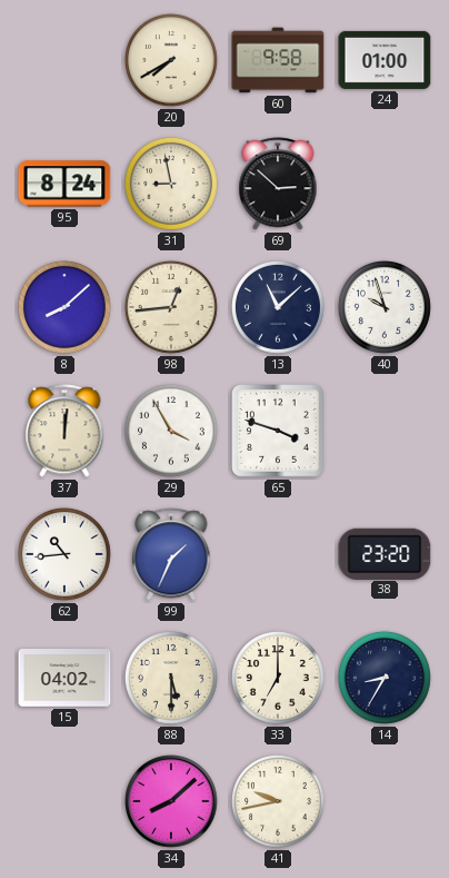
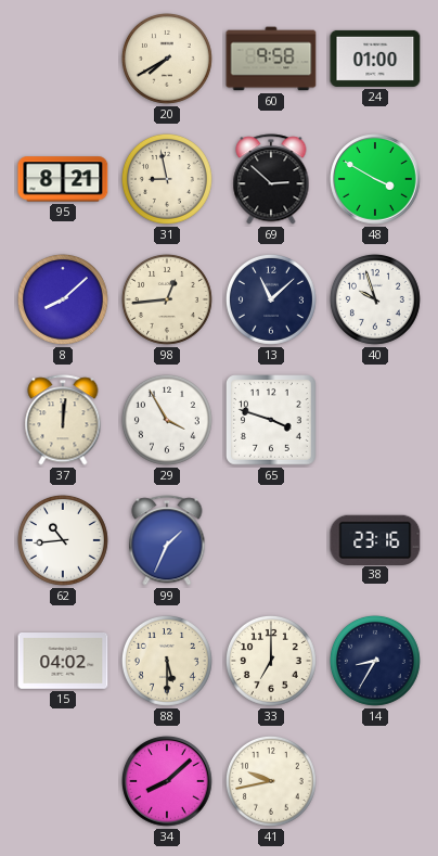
95: 8:24 -> 8:21 (63, 179)
48: none -> 3:50 (375, 179)
38: 23:20 -> 23:16 (375, 539)
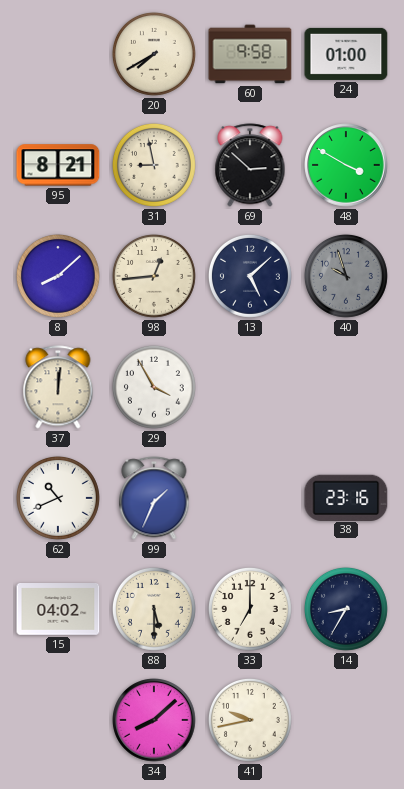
13: 11:08 -> 5:08 (250, 276)
40 dial: white -> grey (346, 276)
65: 3:48 -> none (272, 421)
62: 10:44 -> 10:41 (58, 498)
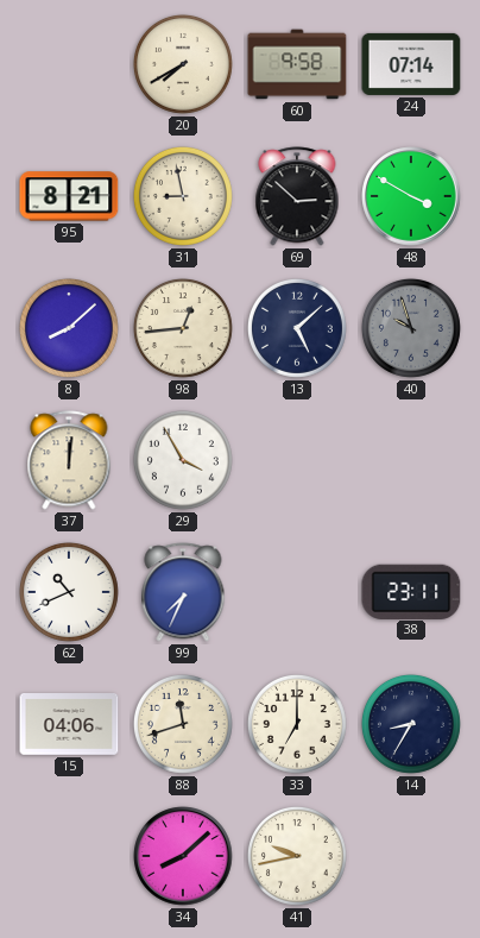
24: 01:00 -> 07:14 (411, 64)
99: 1:34 -> 7:34 (183, 592)
38: 23:16 -> 23:11 (411, 591)
15: 04:02 -> 04:06 (69, 725)
88: 5:30 -> 11:42 (183, 724)
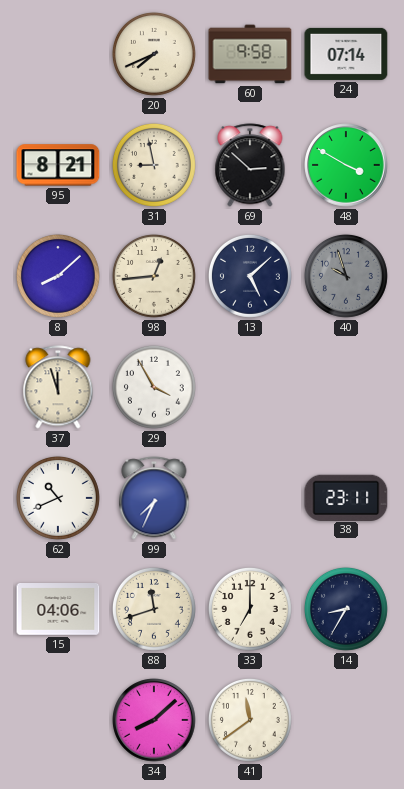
20: 7:40 -> 7:41 (154, 54)
37: 12:01 -> 11:57 (58, 387)
41: 9:43 -> 11:39 (250, 720)
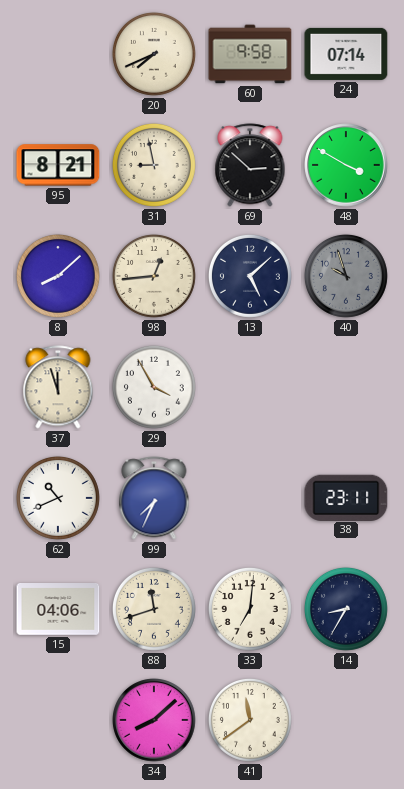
33: 7:00 -> 7:01 (250, 609)
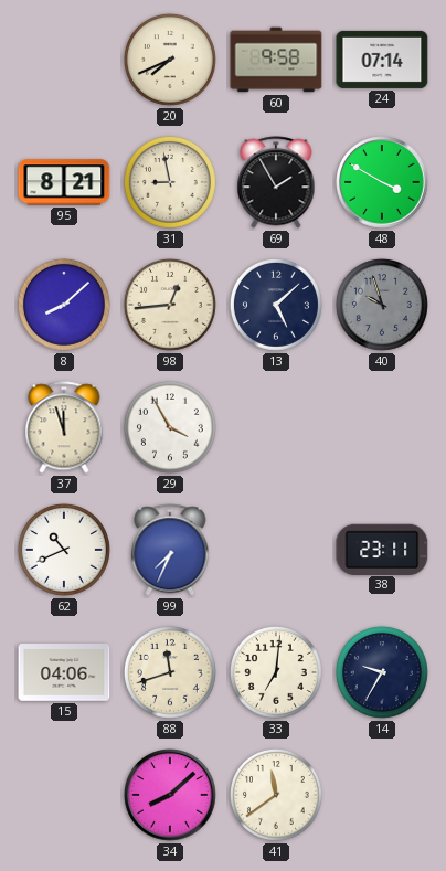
69: 2:52 -> 1:55 (276, 182)
14: 8:35 -> 9:35 (382, 672)
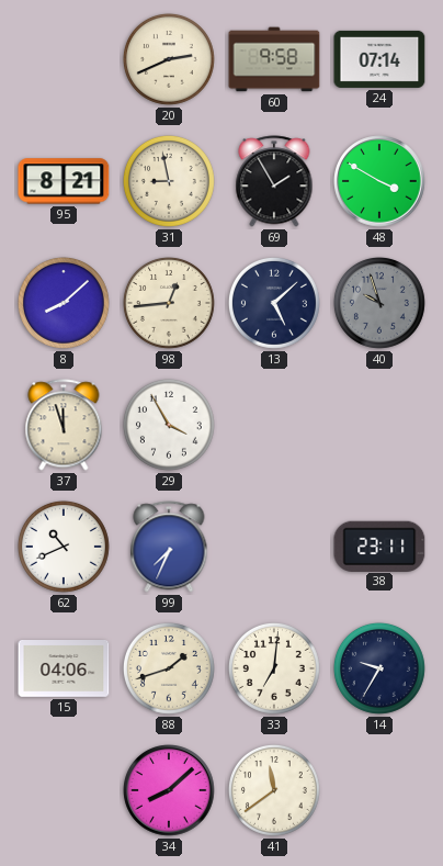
20: 7:41 -> 2:41 (169, 59)
88: 11:42 -> 1:42 (169, 668)
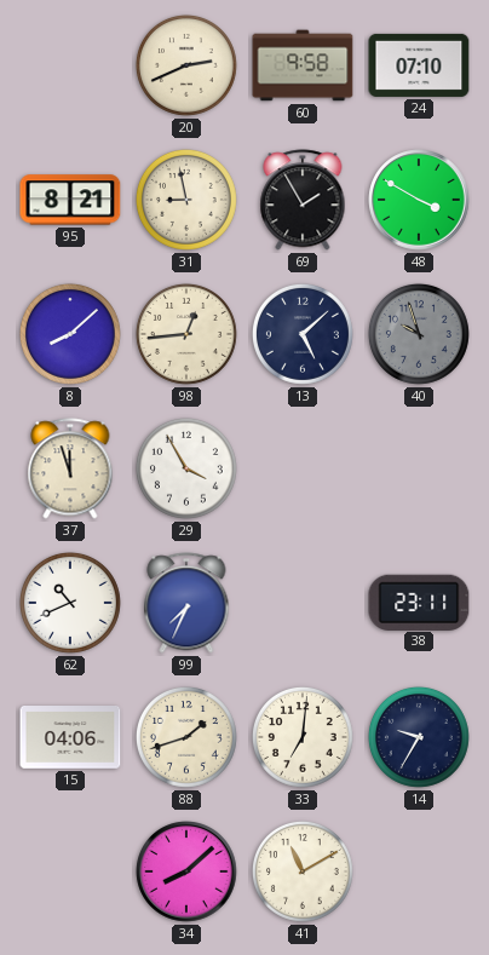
24: 07:14 -> 07:10 (419, 65)
41: 11:39 -> 11:10 (303, 871)
